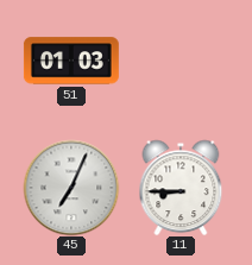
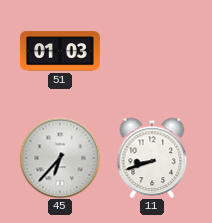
45: 7:04 -> 6:37 (60, 158)
11: 8:45 -> 8:42 (152, 158)
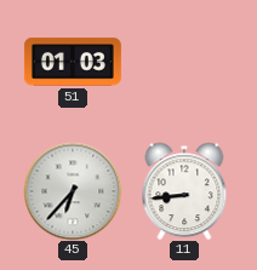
11: 8:42 -> 8:44 (184, 191)
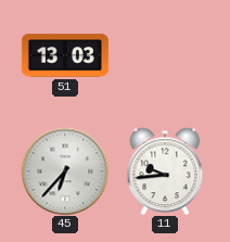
51: 01:03 -> 13:03 (65, 55)
11: 8:44 -> 9:44 (165, 171)
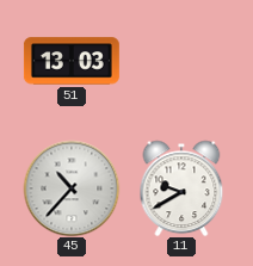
45: 6:37 -> 10:37 (72, 188)
11: 9:44 -> 9:40 (181, 188)
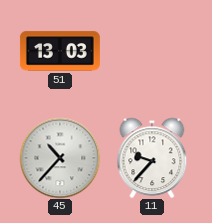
11: 9:40 -> 9:37 (152, 158)
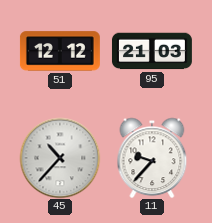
51: 13:03 -> 12:12 (60, 51)
95: none -> 21:03 (152, 51)
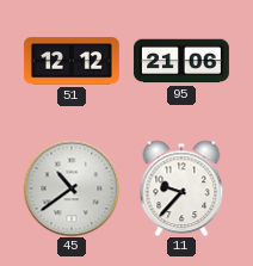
95: 21:03 -> 21:06 (181, 61)
45: 10:37 -> 10:39 (72, 188)
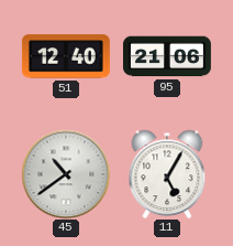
51: 12:12 -> 12:40 (66, 56)
11: 9:37 -> 5:05 (167, 174)
